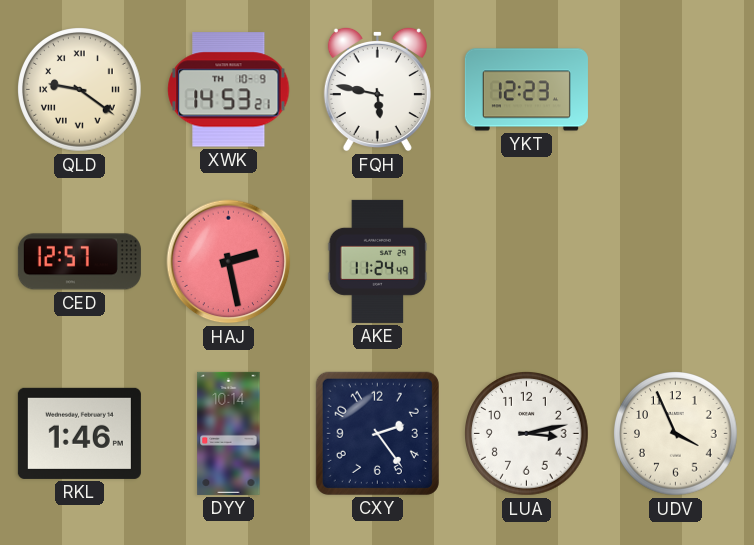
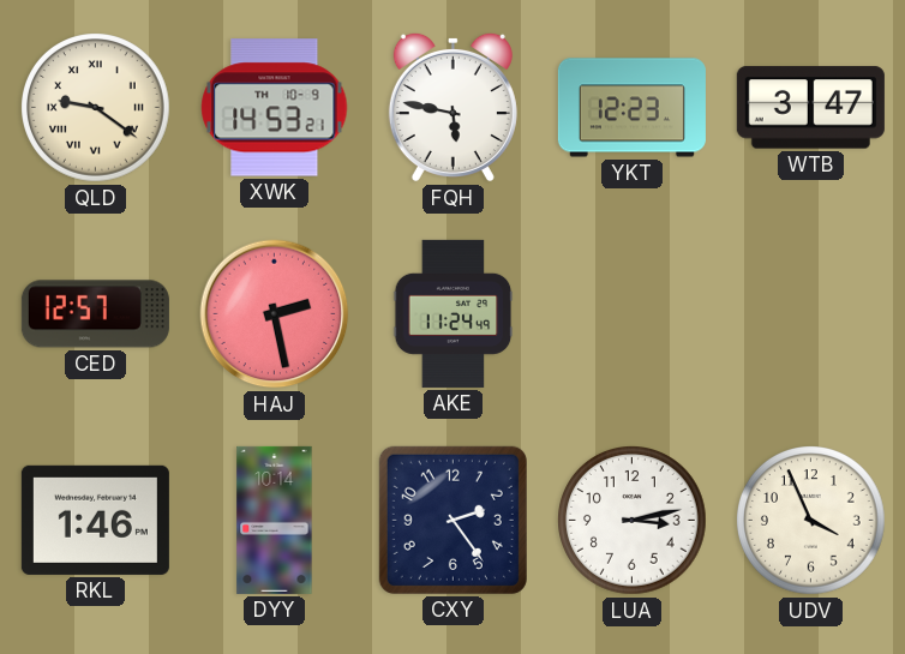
WTB: none -> 3:47 (810, 108)
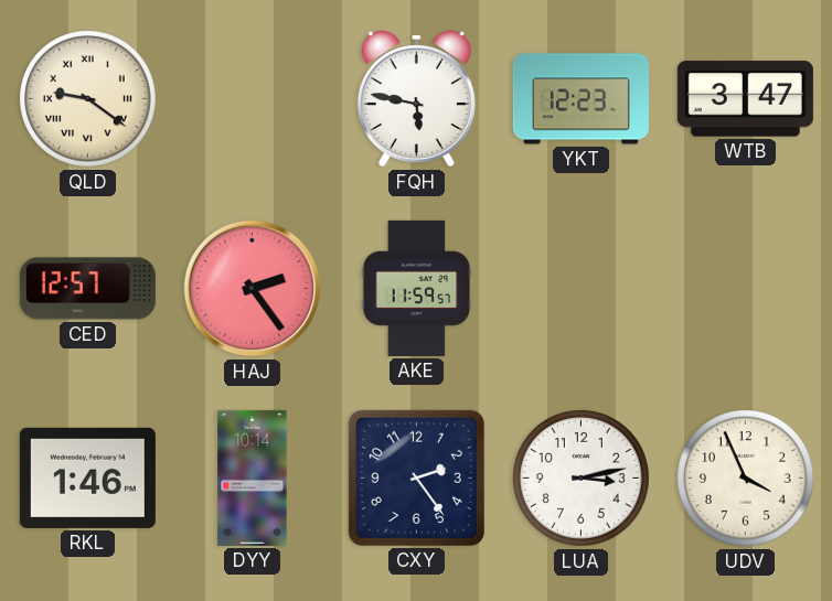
XWK: 14:53 -> none (275, 108)
HAJ: 2:28 -> 2:24 (253, 289)
AKE: 11:24 -> 11:59 (417, 288)
